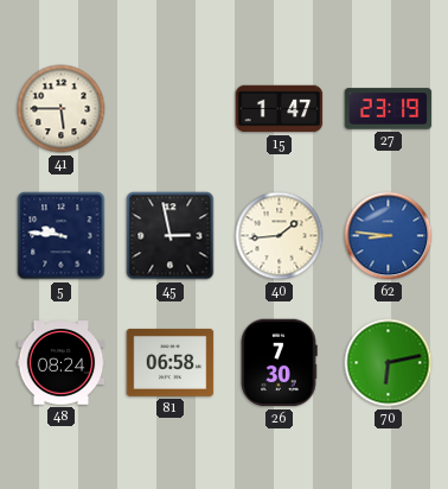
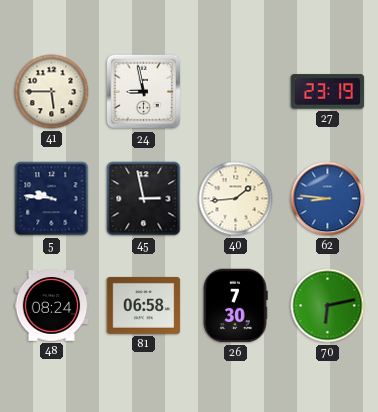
24: none -> 8:58 (144, 92)
15: 1:47 -> none (280, 109)
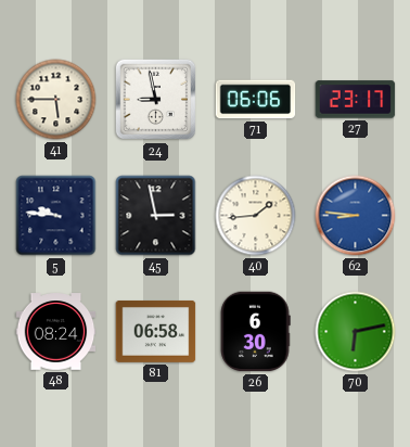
71: none -> 06:06 (256, 100)
27: 23:19 -> 23:17 (356, 100)
26: 7:30 -> 6:30 (255, 332)
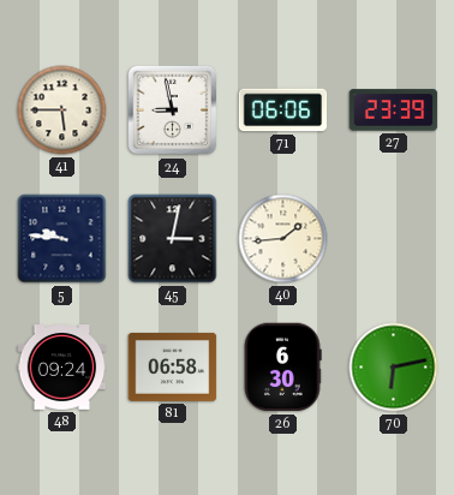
27: 23:17 -> 23:39 (394, 111)
45: 2:58 -> 3:02 (173, 239)
62: 8:46 -> none (356, 216)
48: 08:24 -> 09:24 (62, 368)
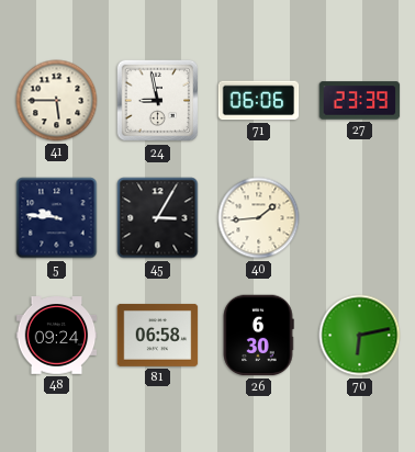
45: 3:02 -> 3:05 (158, 218)
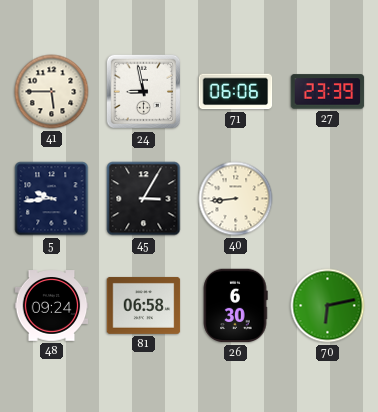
5: 9:46 -> 9:44 (52, 199)
40: 1:44 -> 8:44 (236, 199)
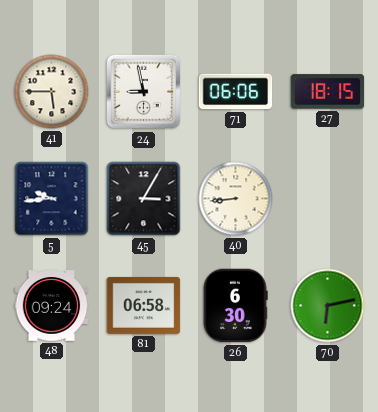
27: 23:39 -> 18:15 (328, 92)
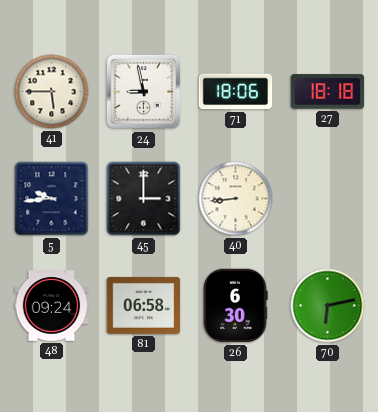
71: 06:06 -> 18:06 (236, 92)
27: 18:15 -> 18:18 (328, 92)
45: 3:05 -> 3:00 (144, 199)
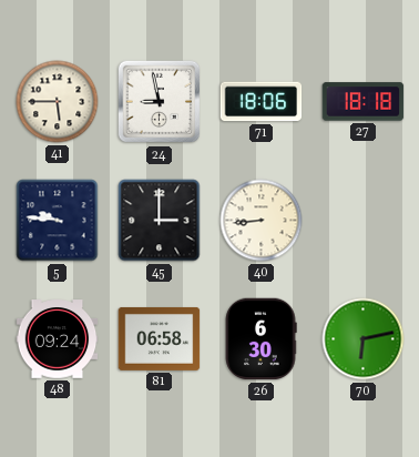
5: 9:44 -> 9:46 (58, 221)
